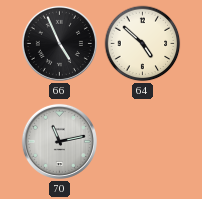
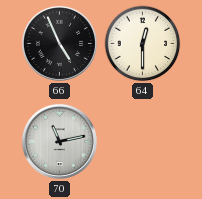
64: 4:52 -> 12:30 (143, 44)
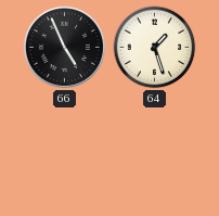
64: 12:30 -> 1:27 (155, 48)
70: 11:13 -> none (59, 141)
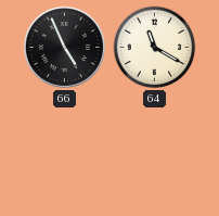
64: 1:27 -> 11:20 (155, 48)
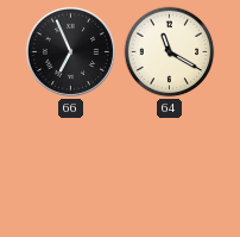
66: 4:56 -> 6:56 (70, 51)
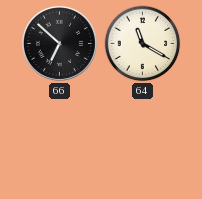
66: 6:56 -> 6:52 (59, 43)
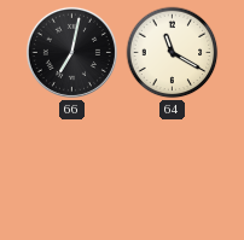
66: 6:52 -> 7:02 (71, 52)
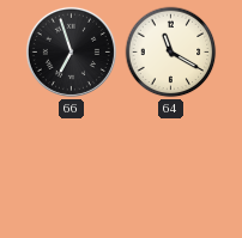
66: 7:02 -> 6:57 (71, 51)
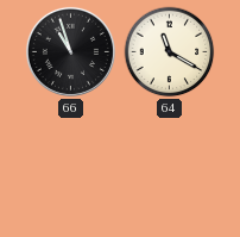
66: 6:57 -> 10:57 (70, 51)
